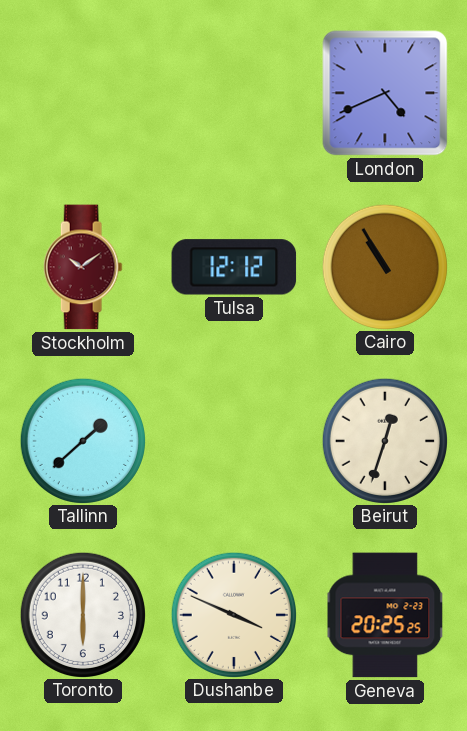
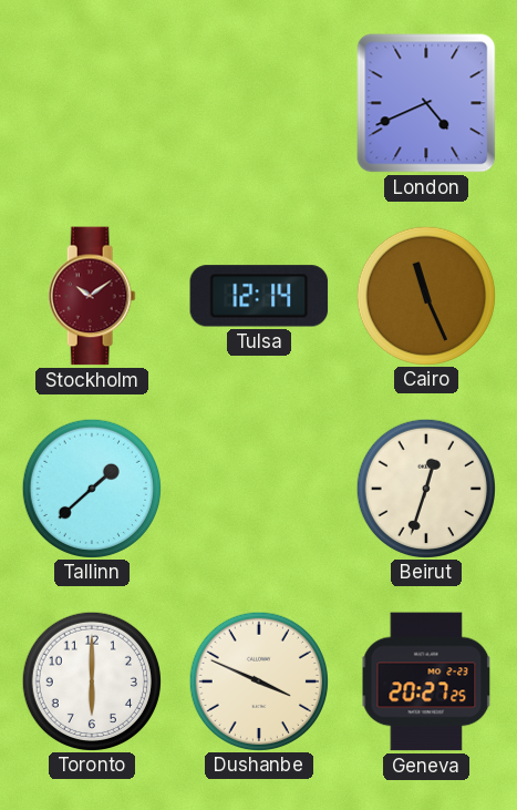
Tulsa: 12:12 -> 12:14 (259, 296)
Cairo: 10:55 -> 11:26 (425, 295)
Geneva: 20:25 -> 20:27 (426, 681)
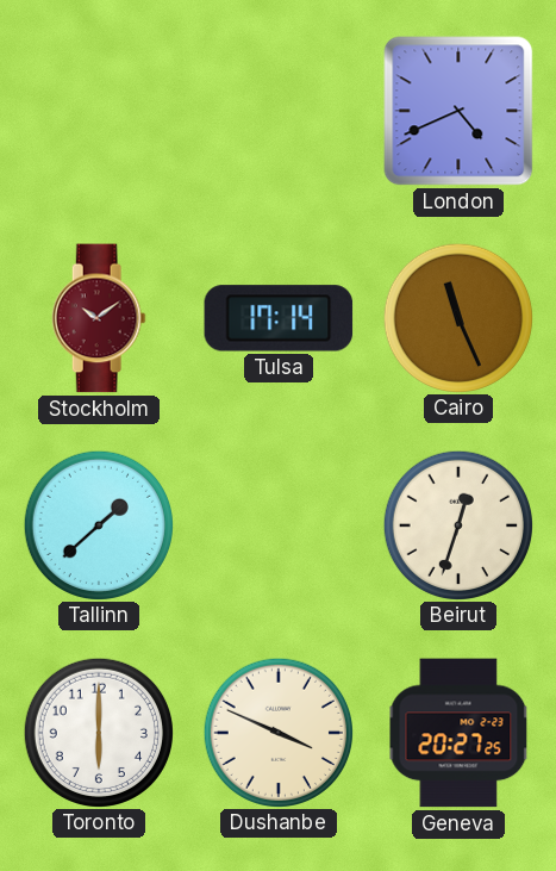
Tulsa: 12:14 -> 17:14 (279, 318)
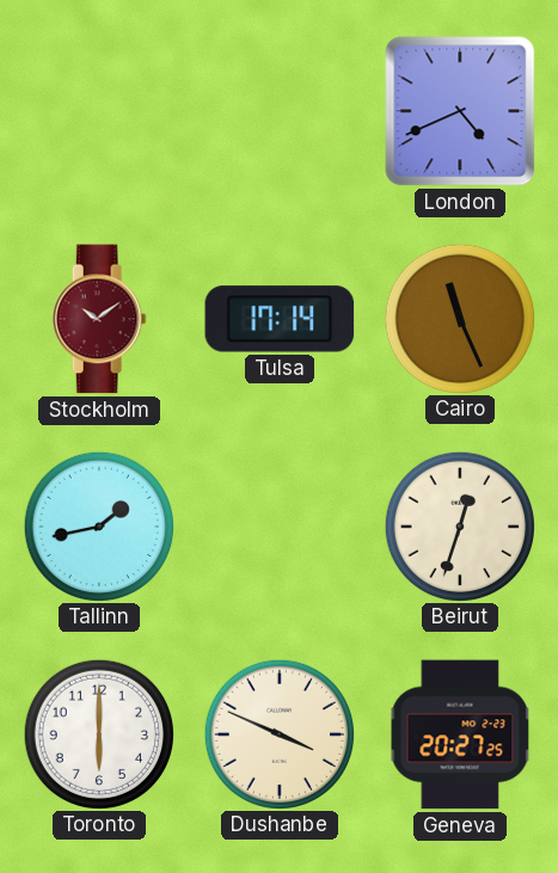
Tallinn: 1:38 -> 1:43 (98, 525)
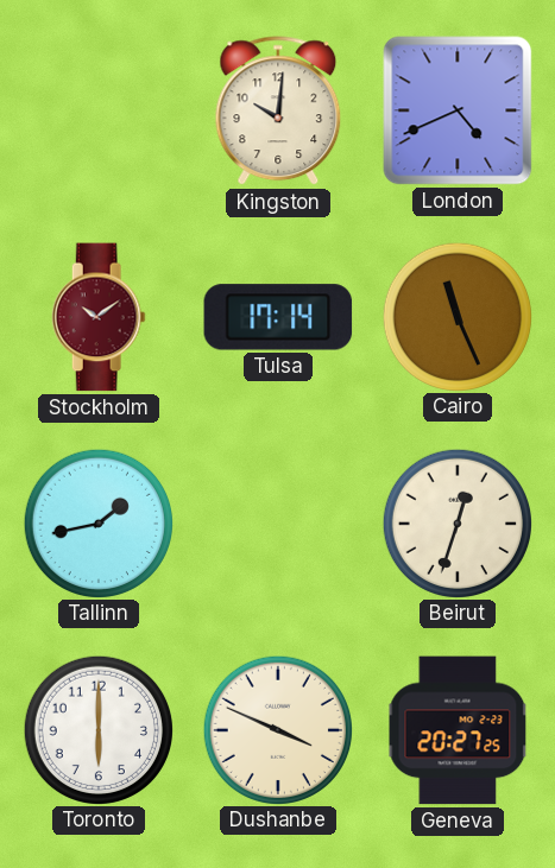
Kingston: none -> 10:01 (278, 112)
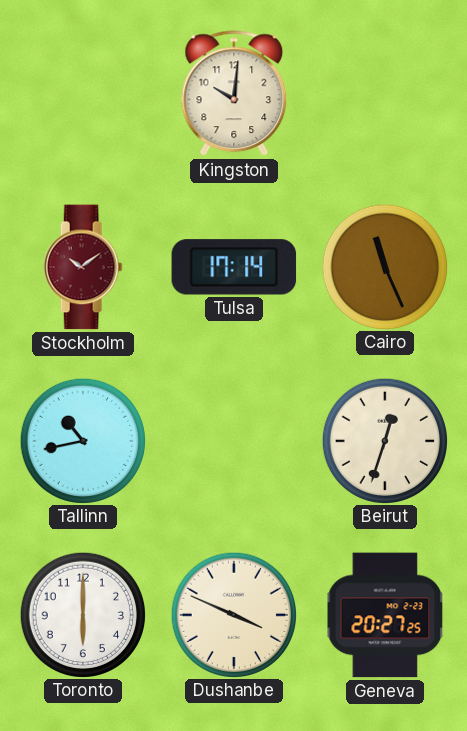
London: 4:41 -> none (458, 110)
Tallinn: 1:43 -> 10:43 (82, 440)
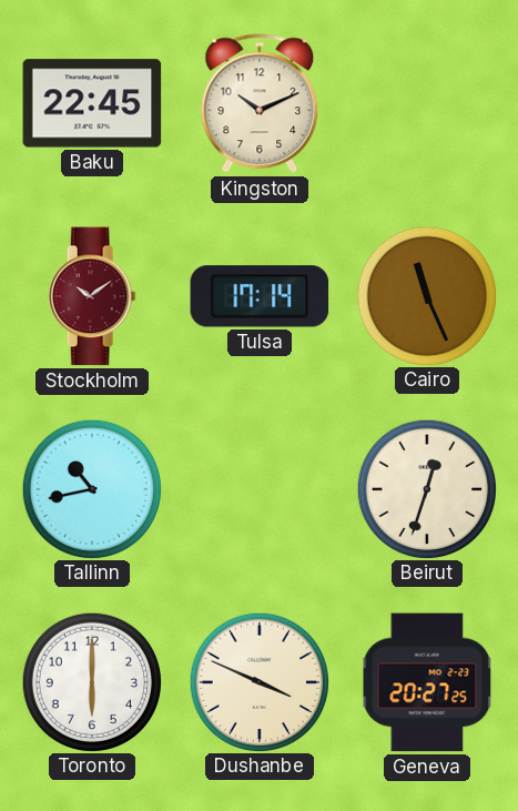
Baku: none -> 22:45 (92, 103)
Kingston: 10:01 -> 10:11 (260, 104)
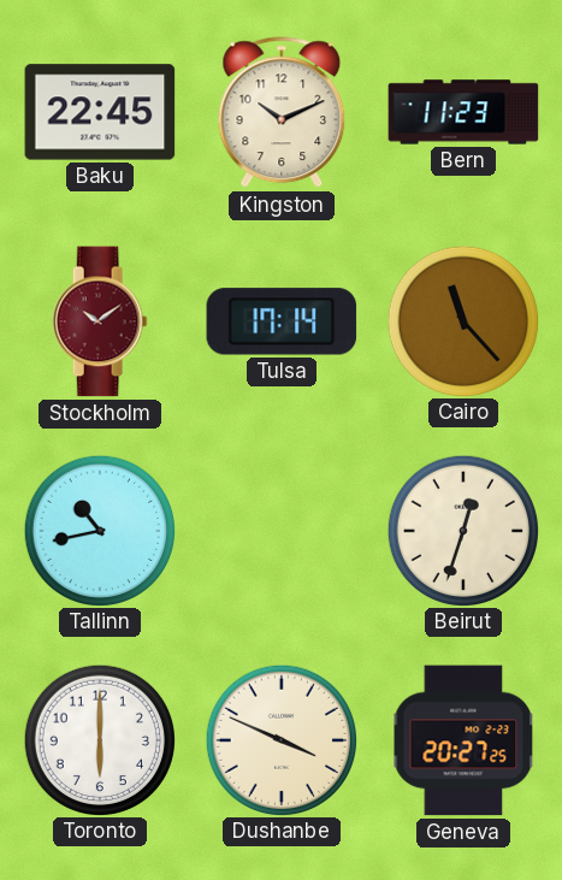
Bern: none -> 11:23 (463, 112)
Cairo: 11:26 -> 11:23 (462, 320)
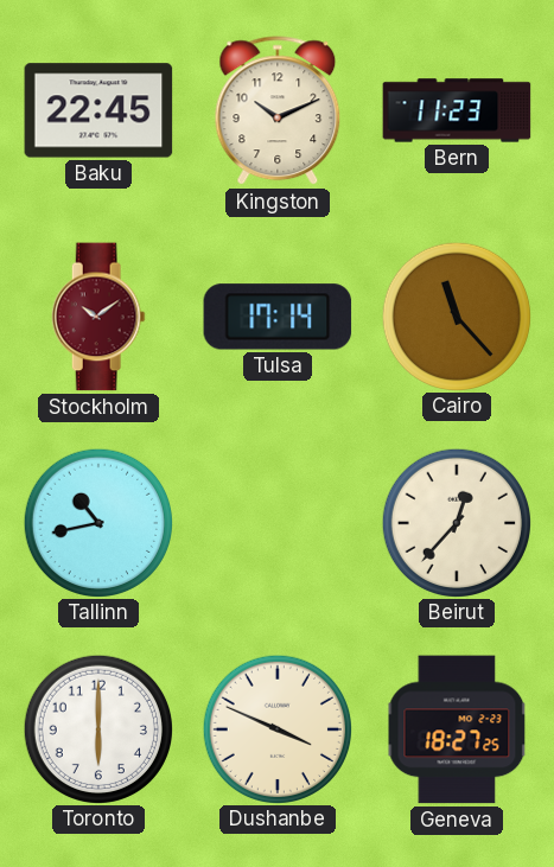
Beirut: 12:33 -> 12:37 (456, 522)
Geneva: 20:27 -> 18:27 (457, 729)
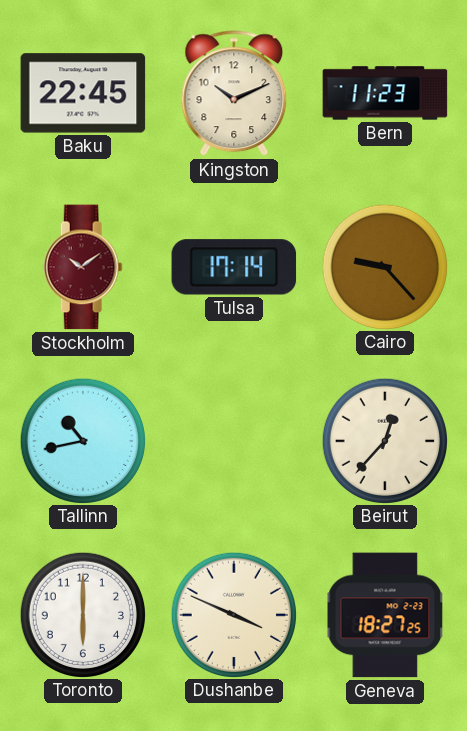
Cairo: 11:23 -> 9:23 (384, 266)
